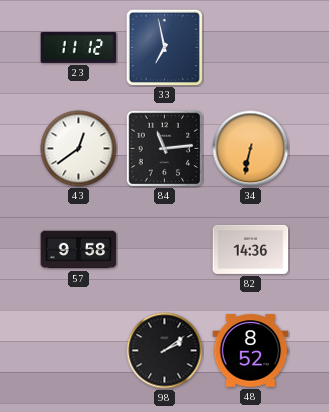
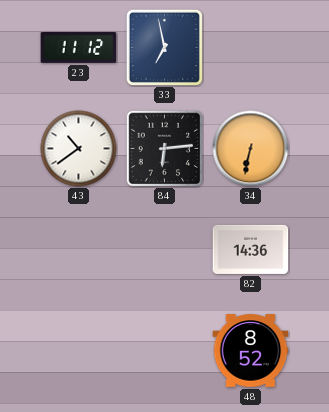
43: 12:39 -> 10:39 (79, 149)
84: 11:14 -> 6:14 (164, 148)
57: 9:58 -> none (79, 250)
98: 2:09 -> none (165, 351)
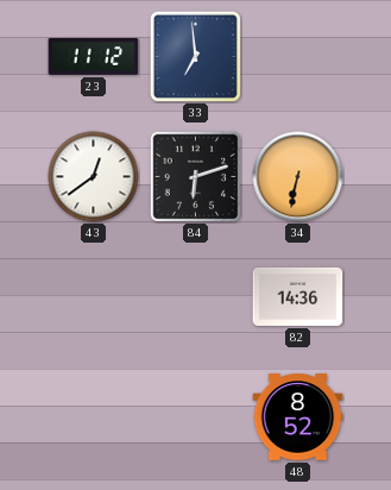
33: 6:58 -> 6:59 (195, 56)
43: 10:39 -> 12:39 (94, 177)
84: 6:14 -> 6:12 (195, 176)
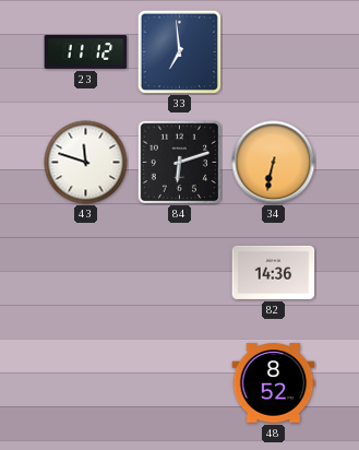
43: 12:39 -> 11:48 (86, 163)
